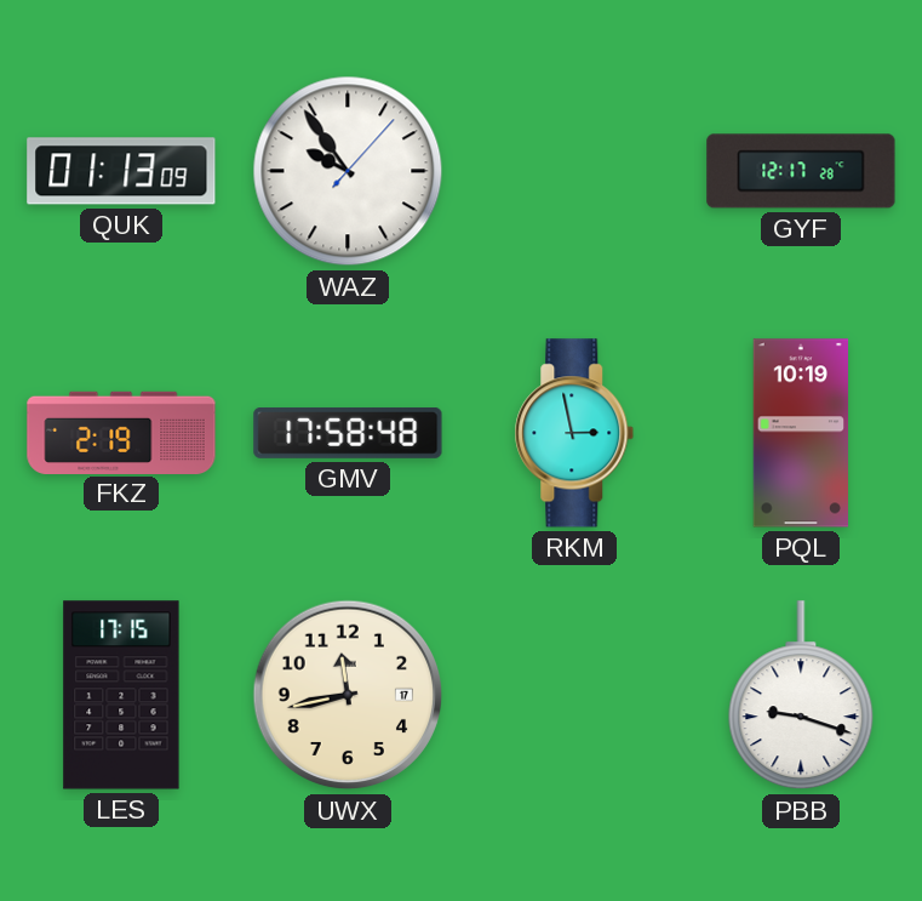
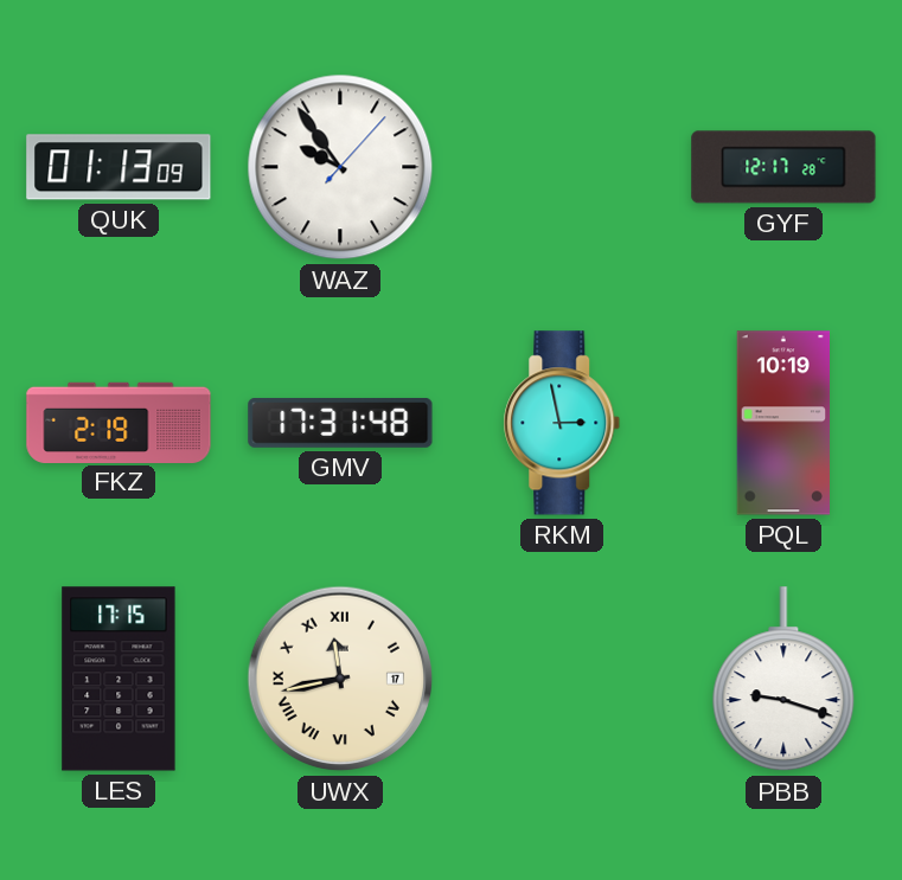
GMV: 17:58 -> 17:31 (340, 424)
UWX numerals: Arabic -> Roman (340, 679)
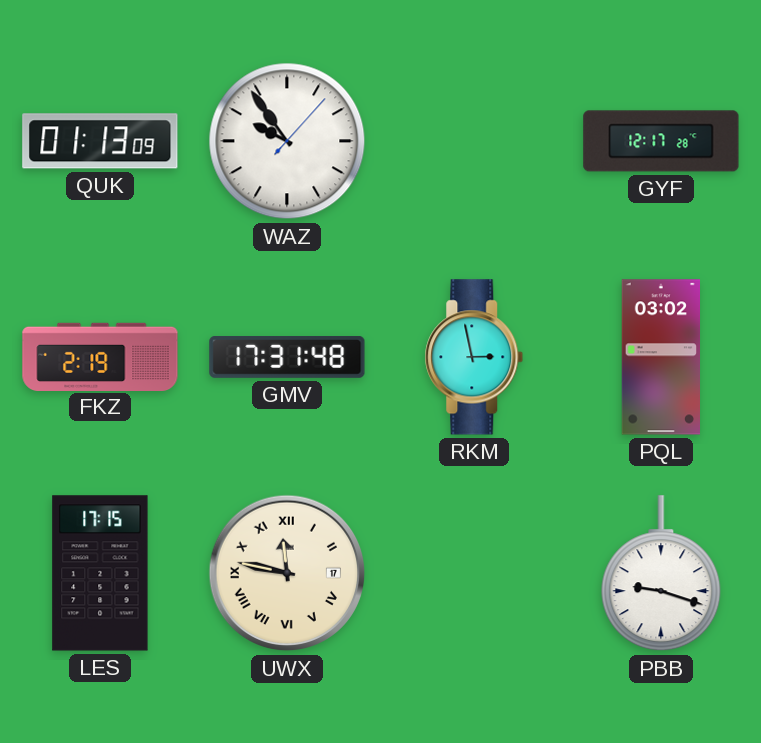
PQL: 10:19 -> 03:02 (660, 357)
UWX: 11:43 -> 11:47 (287, 573)
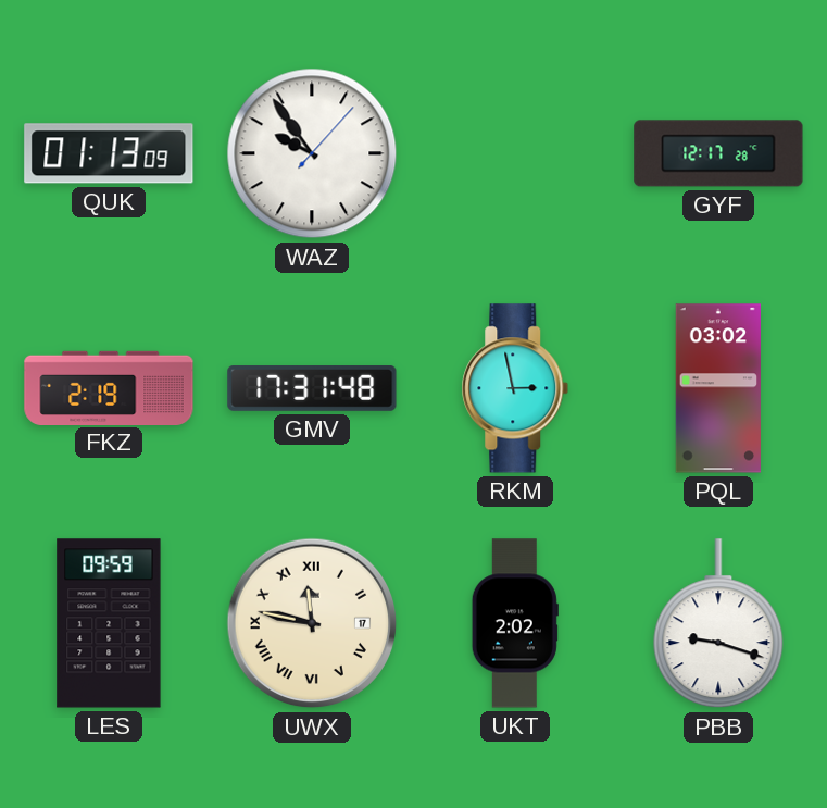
LES: 17:15 -> 09:59 (109, 623)
UKT: none -> 2:02 (515, 623)
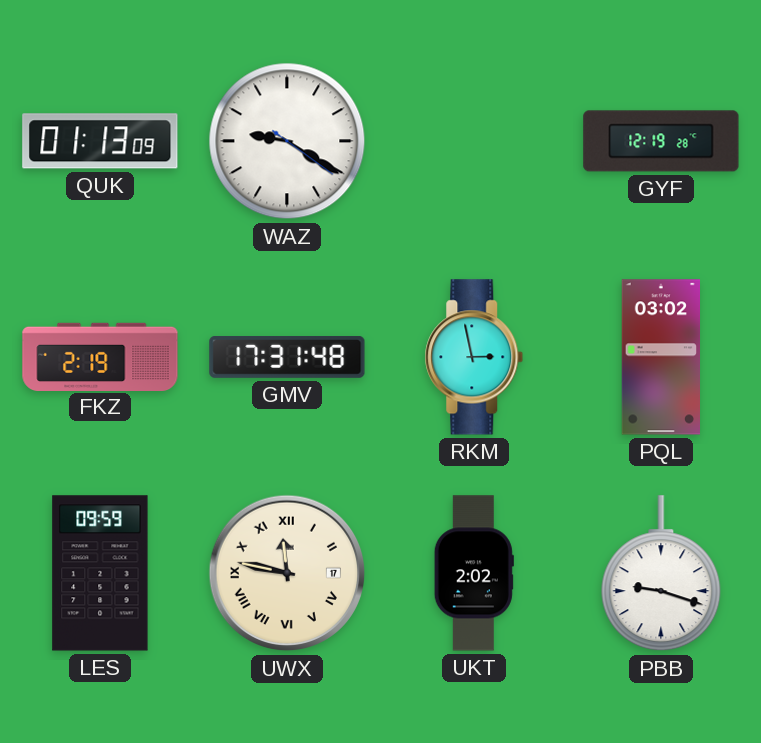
WAZ: 9:54 -> 9:20 (287, 141)
GYF: 12:17 -> 12:19 (661, 141)
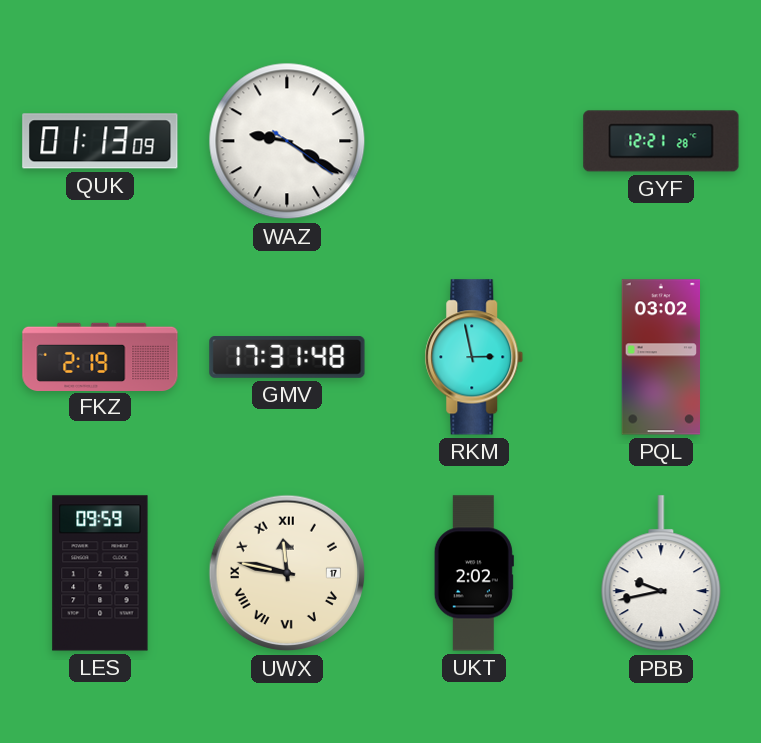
GYF: 12:19 -> 12:21 (661, 141)
PBB: 9:18 -> 9:43 (661, 574)
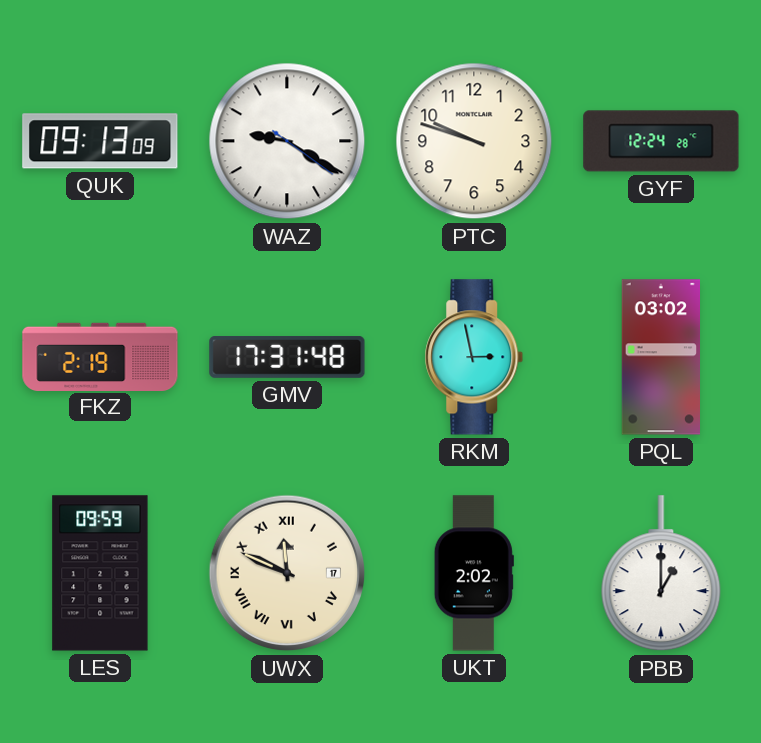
QUK: 01:13 -> 09:13 (100, 141)
PTC: none -> 9:48 (474, 141)
GYF: 12:21 -> 12:24 (661, 141)
UWX: 11:47 -> 11:49 (287, 573)
PBB: 9:43 -> 1:00 (661, 574)
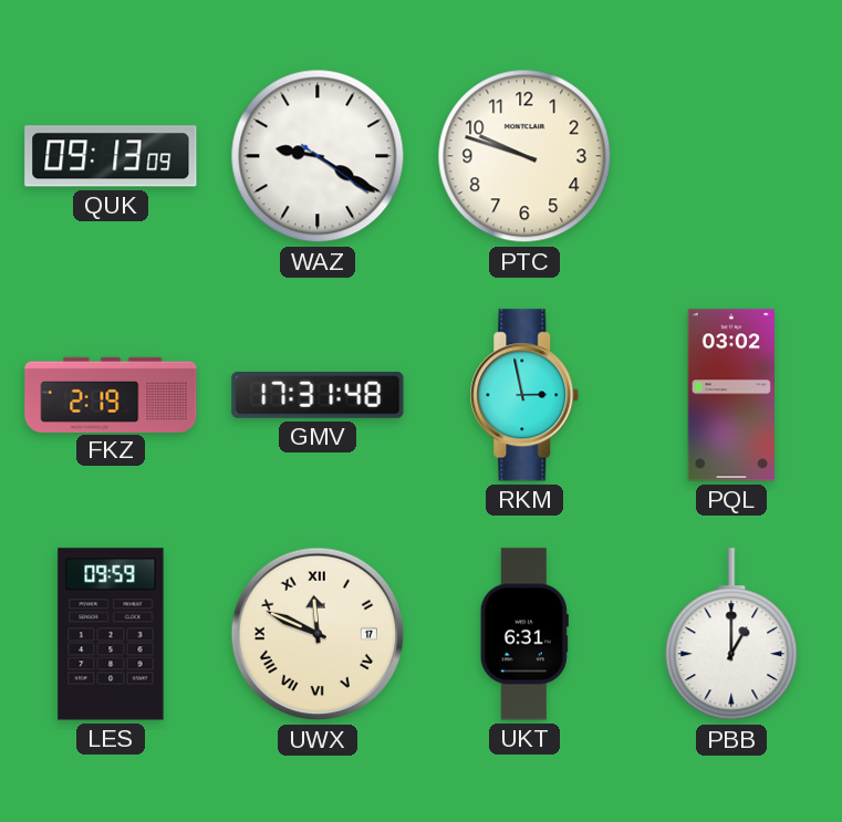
GYF: 12:24 -> none (661, 141)
UKT: 2:02 -> 6:31 (524, 634)
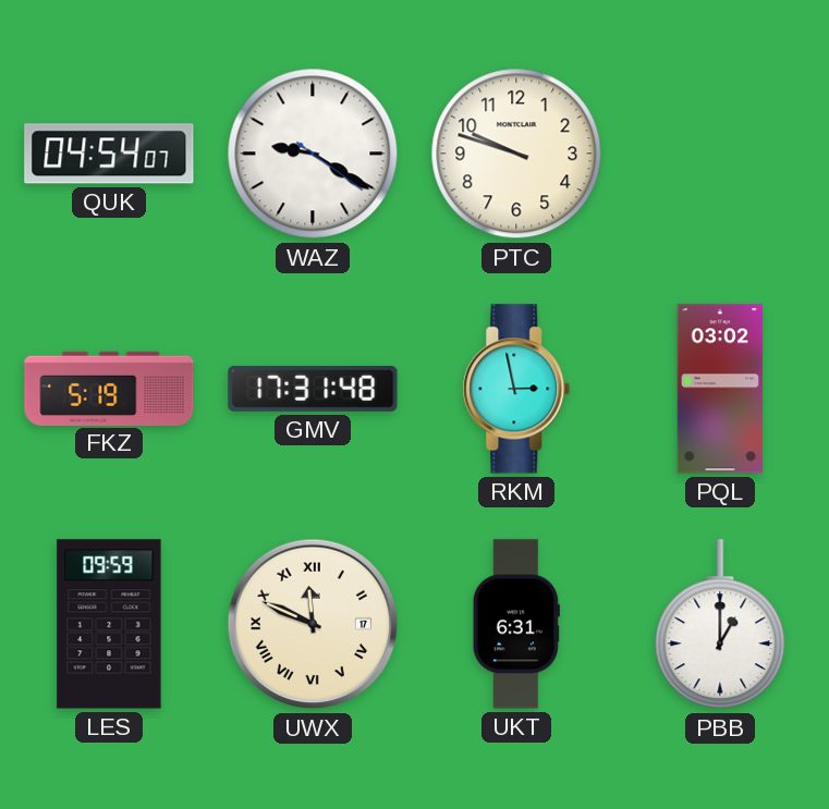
QUK: 09:13 -> 04:54 (109, 154)
FKZ: 2:19 -> 5:19 (109, 388)
